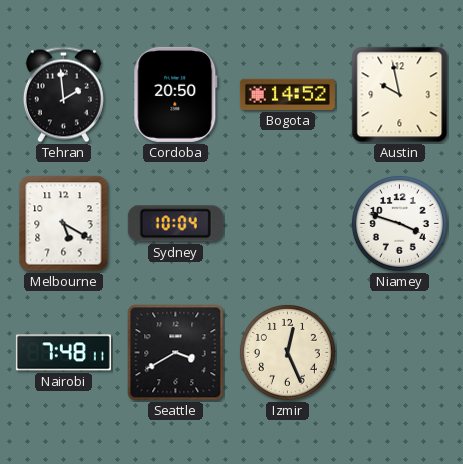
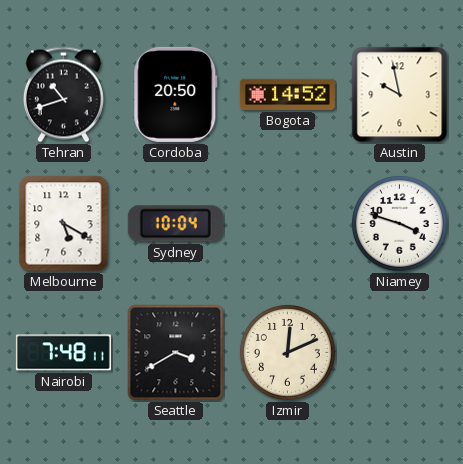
Tehran: 1:59 -> 10:42 (63, 95)
Izmir: 12:26 -> 12:11 (287, 352)
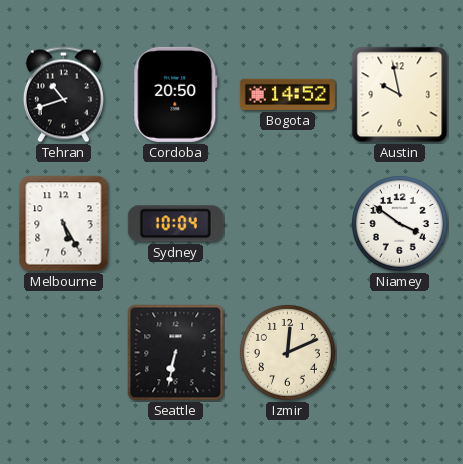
Melbourne: 5:20 -> 5:25 (64, 224)
Niamey: 3:48 -> 3:51 (399, 223)
Nairobi: 7:48 -> none (63, 353)
Seattle: 3:40 -> 6:32 (176, 353)
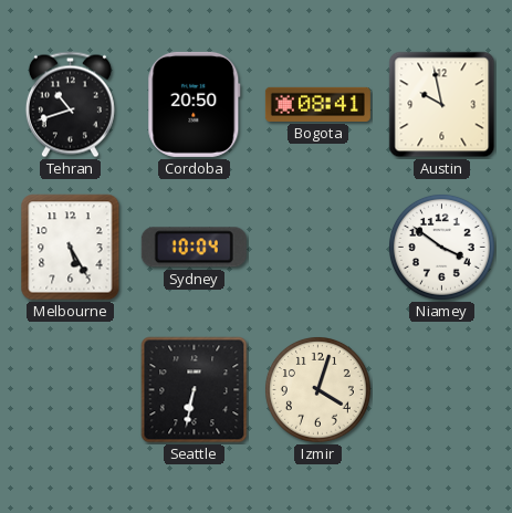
Bogota: 14:52 -> 08:41 (317, 104)
Izmir: 12:11 -> 4:03 (317, 389)
